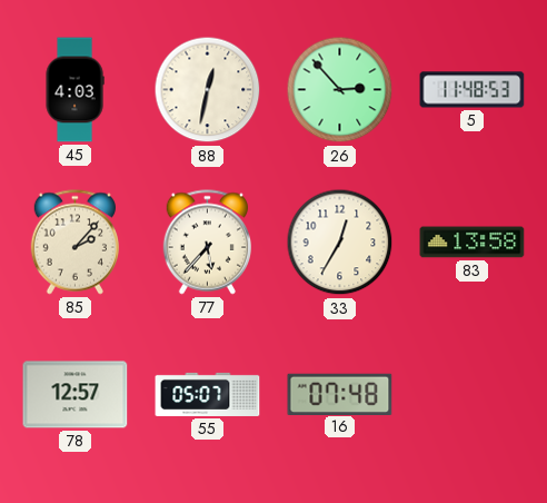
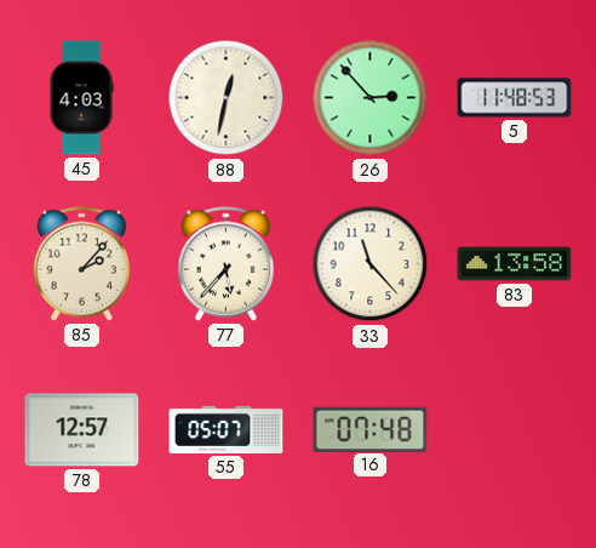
33: 12:35 -> 11:23 (371, 264)
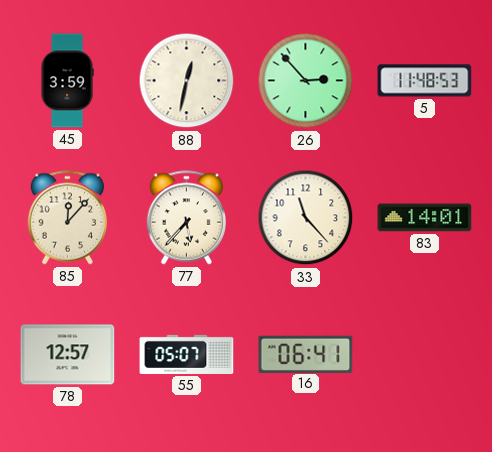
45: 4:03 -> 3:59 (67, 81)
85: 2:07 -> 12:07 (67, 218)
83: 13:58 -> 14:01 (425, 218)
16: 07:48 -> 06:41 (306, 354)
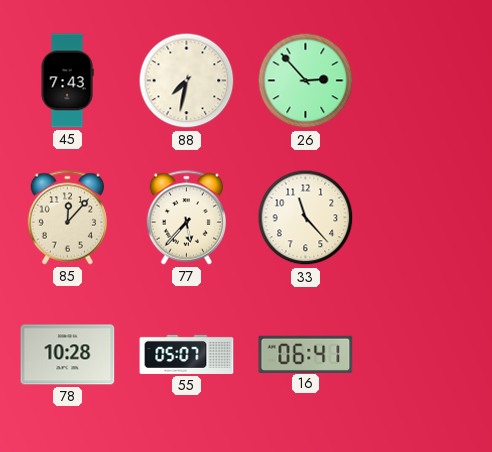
45: 3:59 -> 7:43 (67, 81)
88: 12:32 -> 7:32 (187, 81)
5: 11:48 -> none (425, 81)
83: 14:01 -> none (425, 218)
78: 12:57 -> 10:28 (68, 355)
